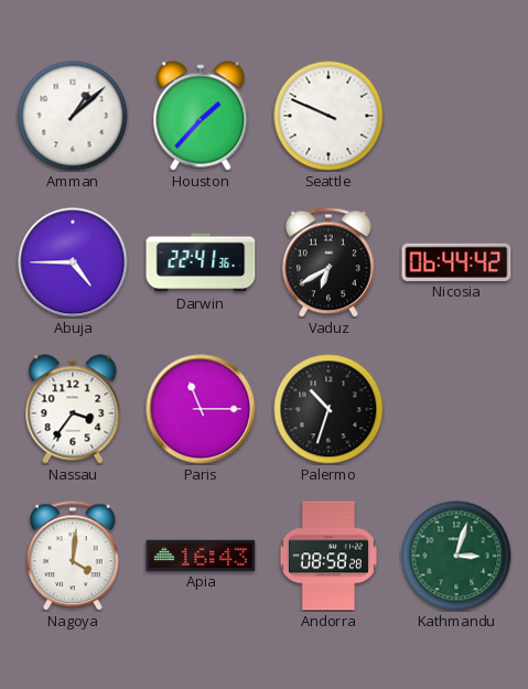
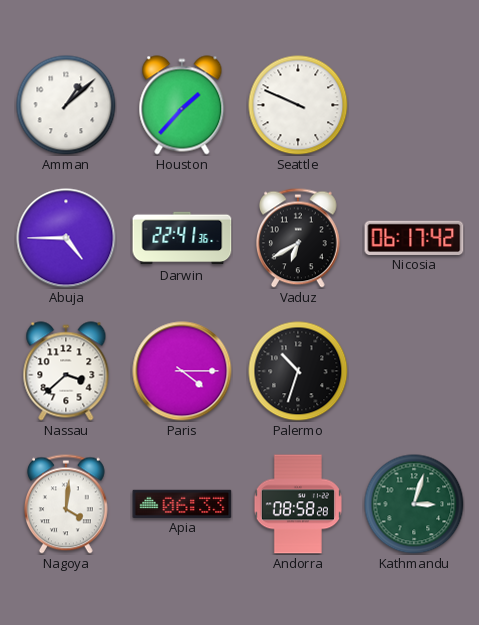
Nicosia: 06:44 -> 06:17 (414, 237)
Nassau: 3:36 -> 3:38 (66, 371)
Paris: 11:15 -> 4:15 (182, 371)
Apia: 16:43 -> 06:33 (182, 503)
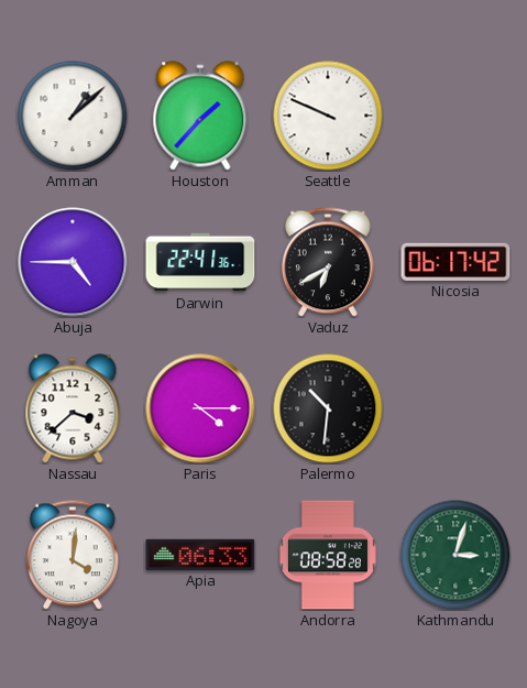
Palermo: 10:33 -> 10:31 (328, 408)
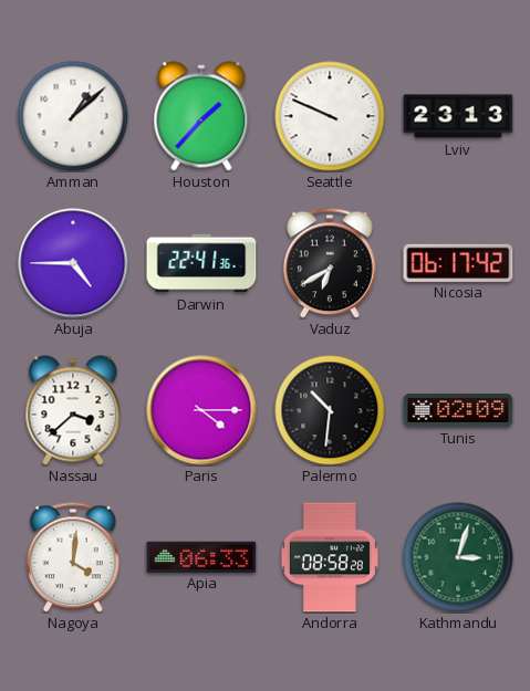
Lviv: none -> 23:13 (458, 116)
Tunis: none -> 02:09 (458, 411)
